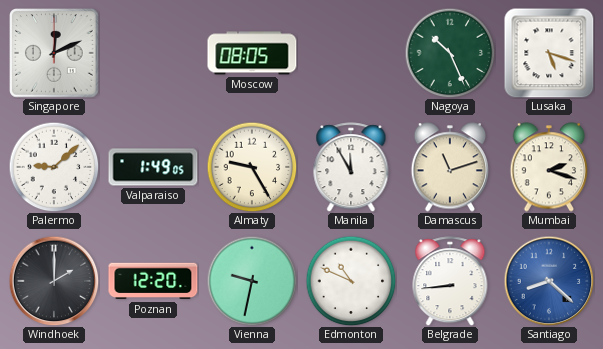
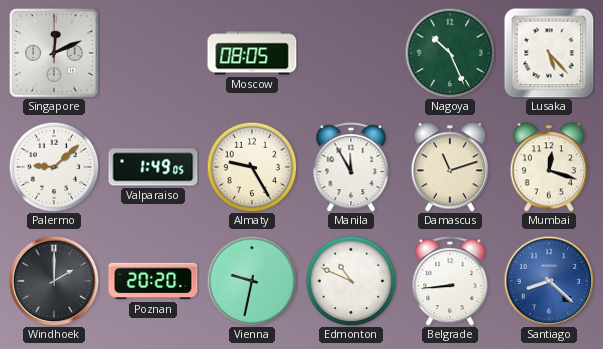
Lusaka: 5:18 -> 5:23 (549, 53)
Mumbai: 2:18 -> 12:18 (548, 167)
Poznan: 12:20 -> 20:20 (153, 281)
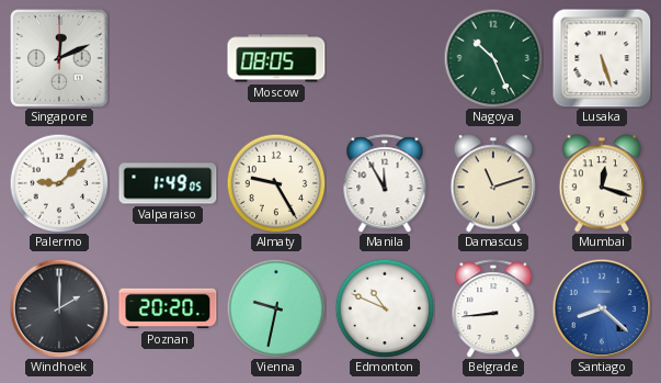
Lusaka: 5:23 -> 5:27 (602, 58)
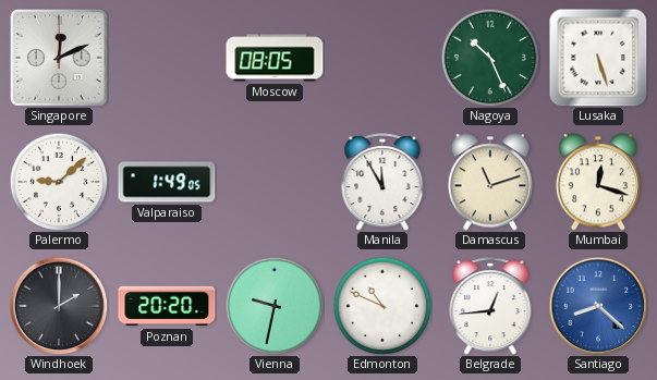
Almaty: 9:25 -> none (276, 183)
Belgrade: 8:44 -> 12:44 (490, 306)
